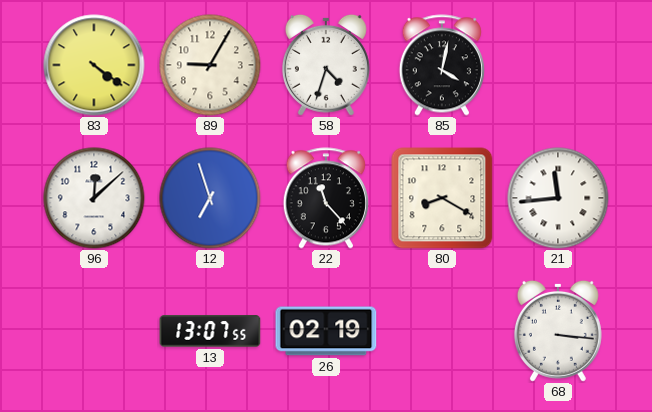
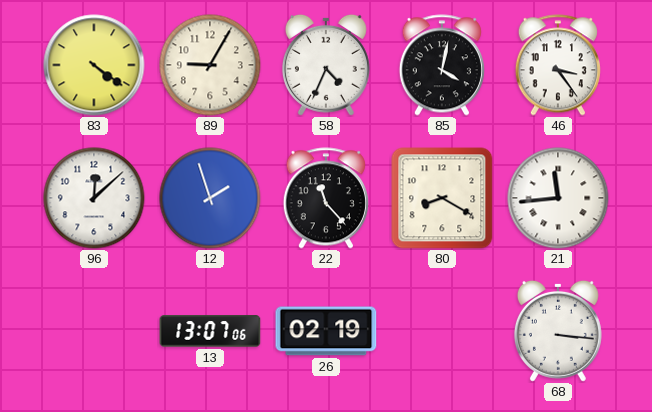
58: 4:33 -> 4:34 (326, 65)
46: none -> 3:24 (558, 65)
12: 6:57 -> 1:57 (210, 198)
13: 13:07:55 -> 13:07:06 (210, 331)
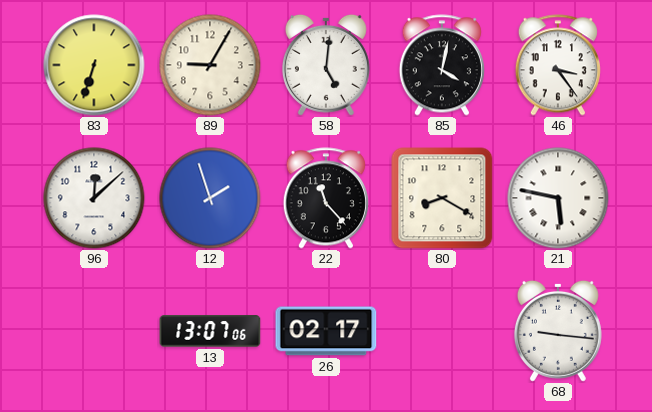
83: 4:21 -> 6:33 (94, 65)
58: 4:34 -> 5:01 (326, 65)
21: 11:44 -> 5:47 (558, 198)
26: 02:19 -> 02:17 (326, 331)
68: 3:16 -> 9:16 (558, 331)
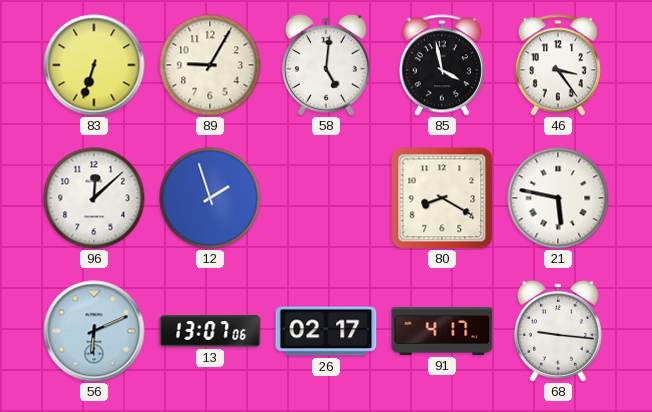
85: 4:02 -> 3:58 (442, 65)
22: 11:23 -> none (326, 198)
56: none -> 6:11 (94, 331)
91: none -> 4:17 (442, 331)
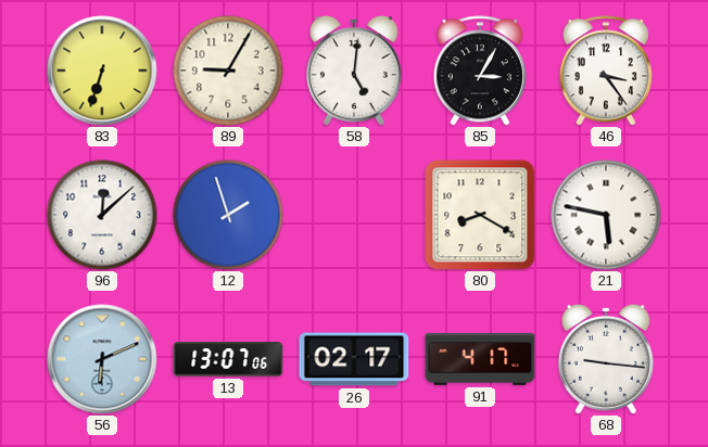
85: 3:58 -> 3:05 (480, 71)
